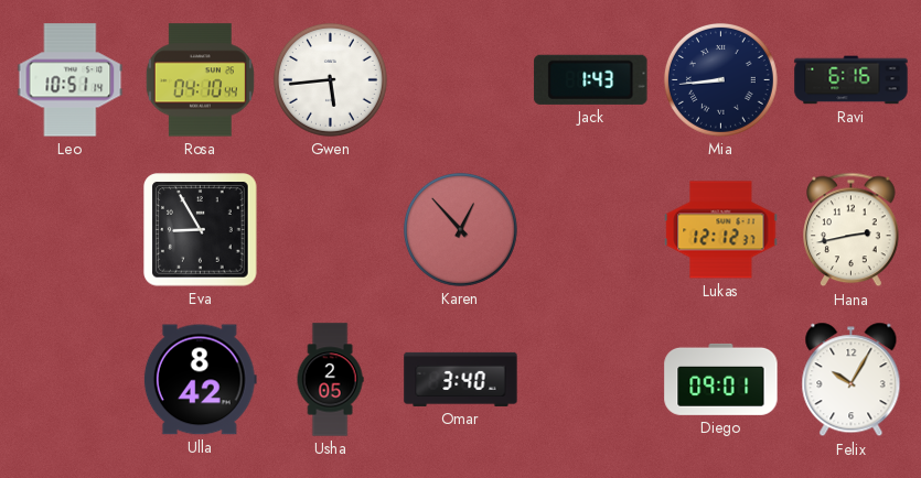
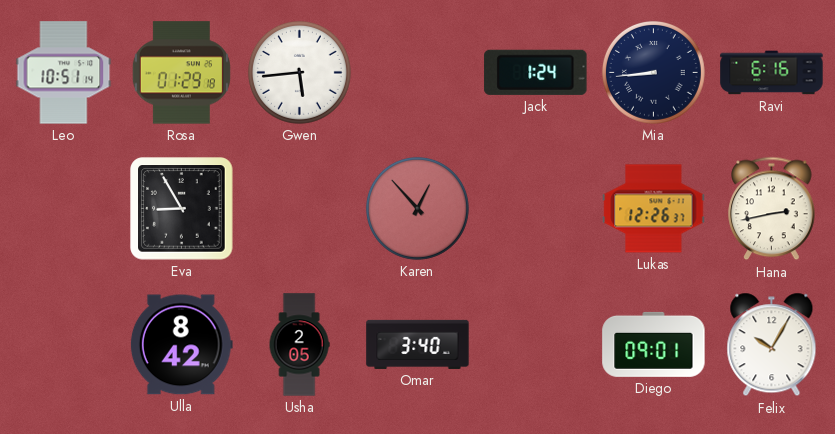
Rosa: 04:10 -> 01:29 (181, 73)
Jack: 1:43 -> 1:24 (536, 72)
Lukas: 12:12 -> 12:26 (654, 209)
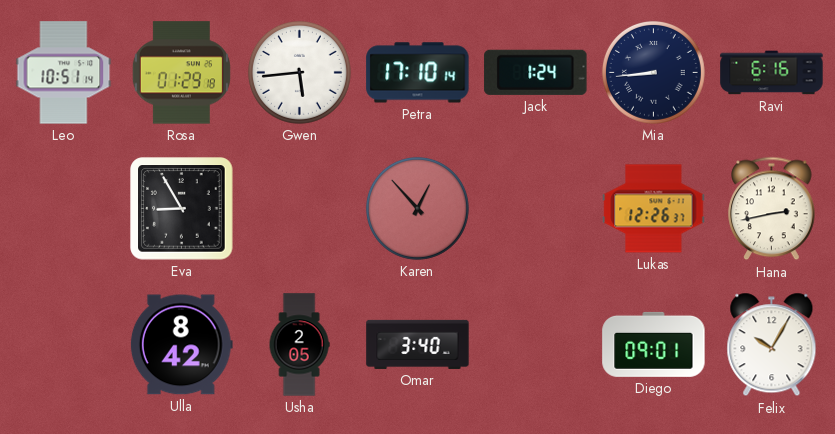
Petra: none -> 17:10 (418, 73)
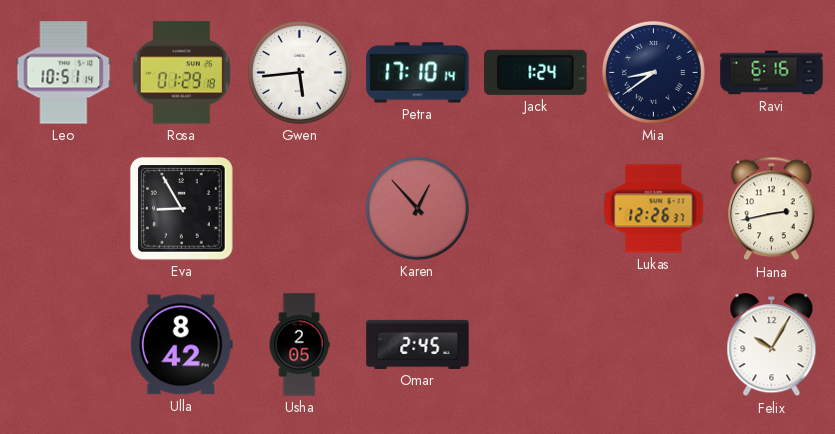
Mia: 8:44 -> 8:39 (653, 72)
Omar: 3:40 -> 2:45 (418, 344)
Diego: 09:01 -> none (654, 344)
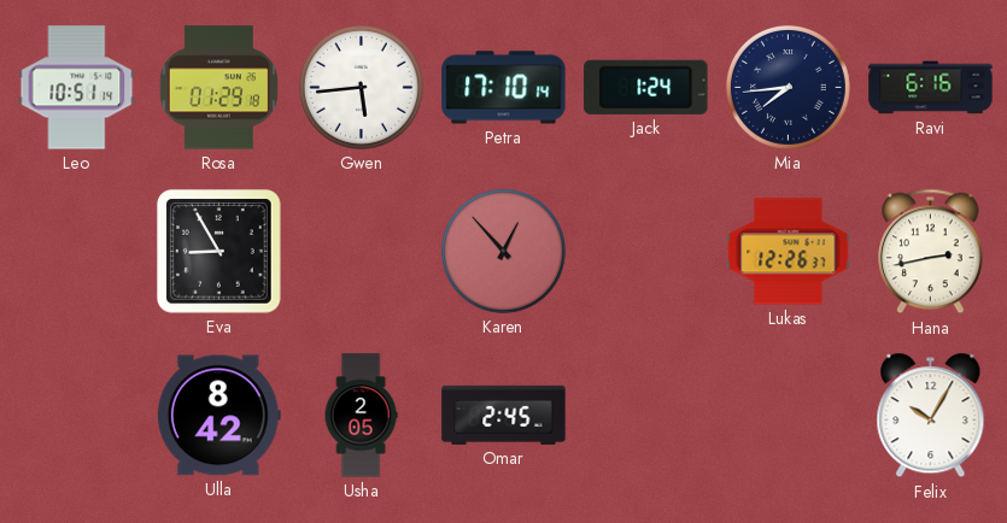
Mia: 8:39 -> 7:44 (788, 87)
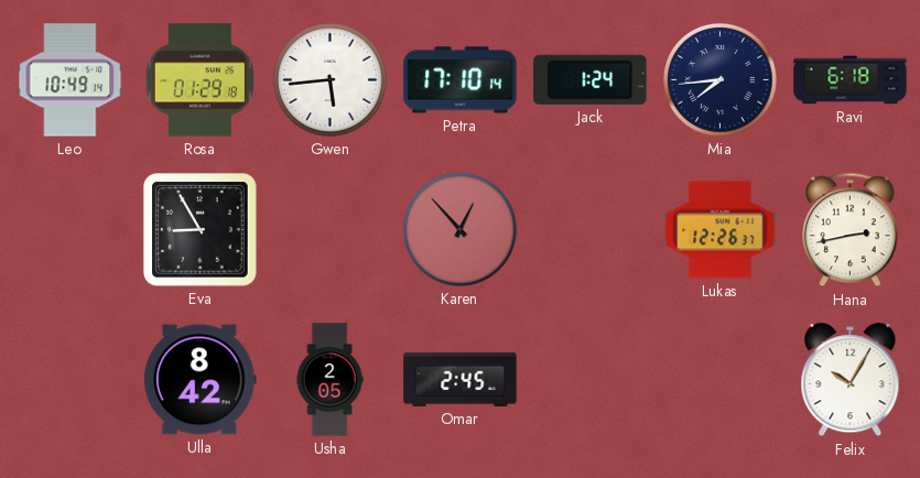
Leo: 10:51 -> 10:49 (71, 80)
Ravi: 6:16 -> 6:18 (851, 80)
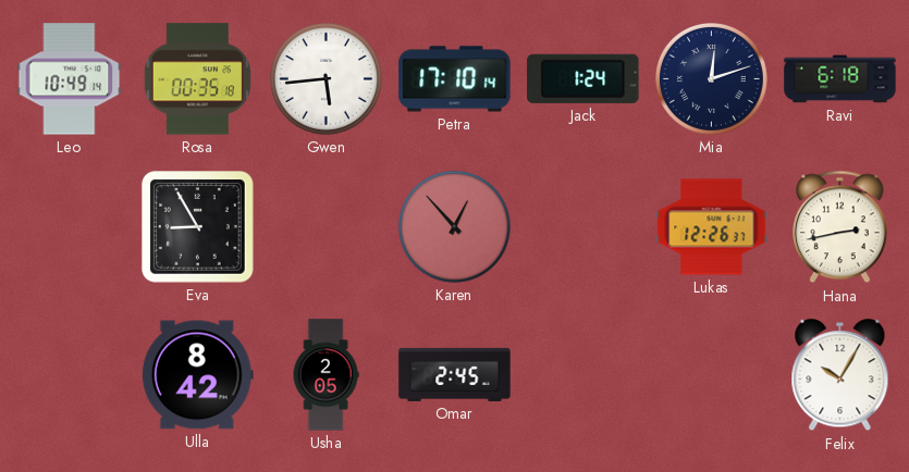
Rosa: 01:29 -> 00:35 (197, 79)
Mia: 7:44 -> 12:12 (711, 78)
